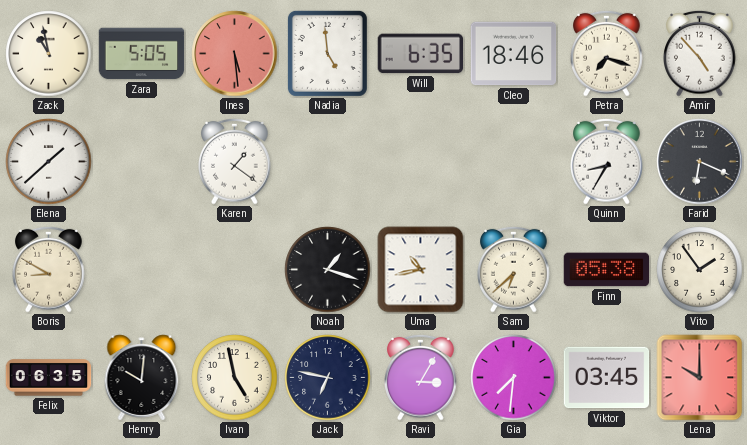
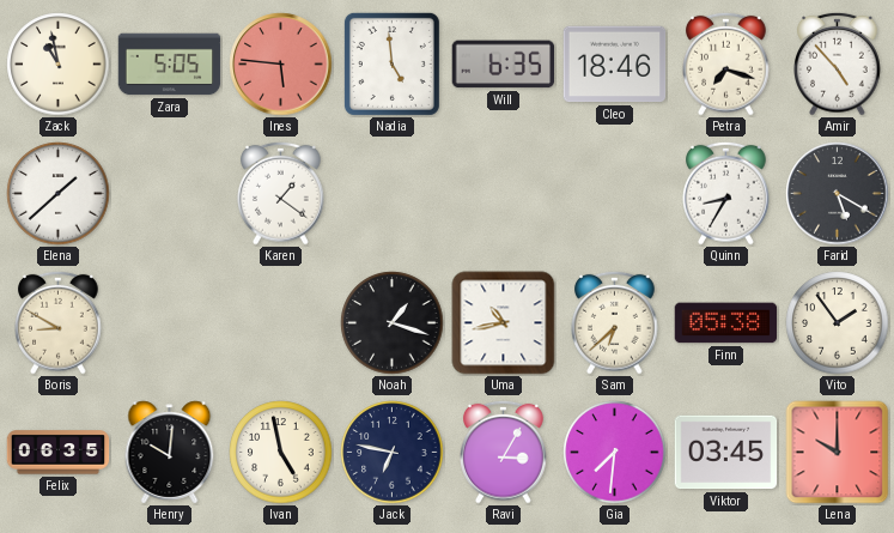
Ines: 5:29 -> 5:46 (281, 65)
Farid: 6:19 -> 5:20 (838, 194)
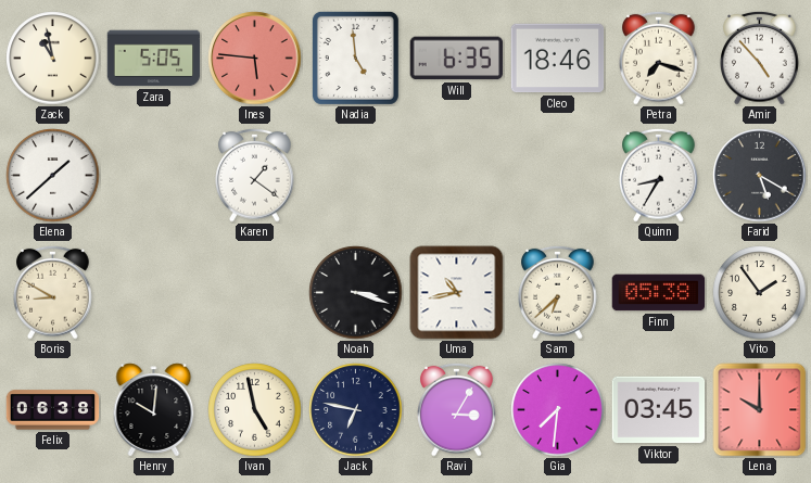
Noah: 1:18 -> 3:18 (356, 293)
Felix: 06:35 -> 06:38 (53, 410)
